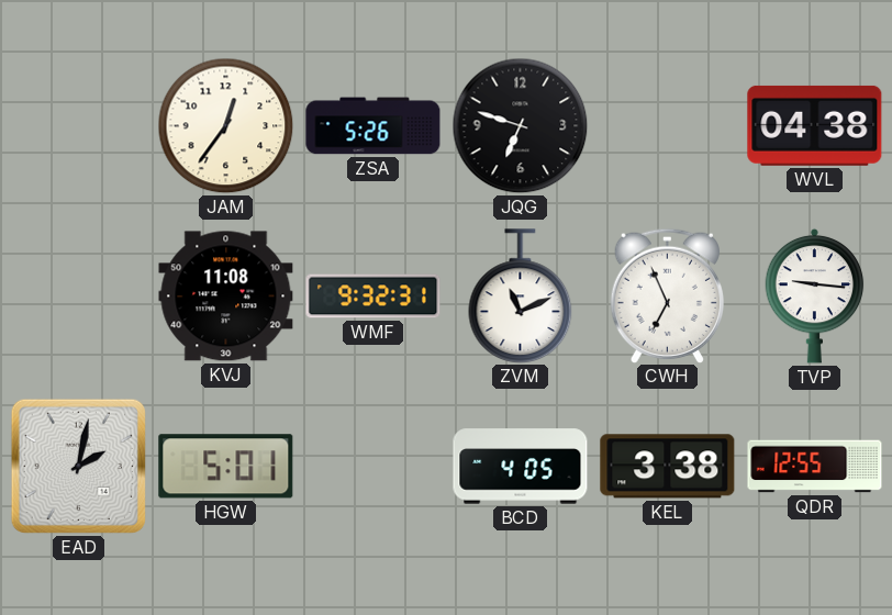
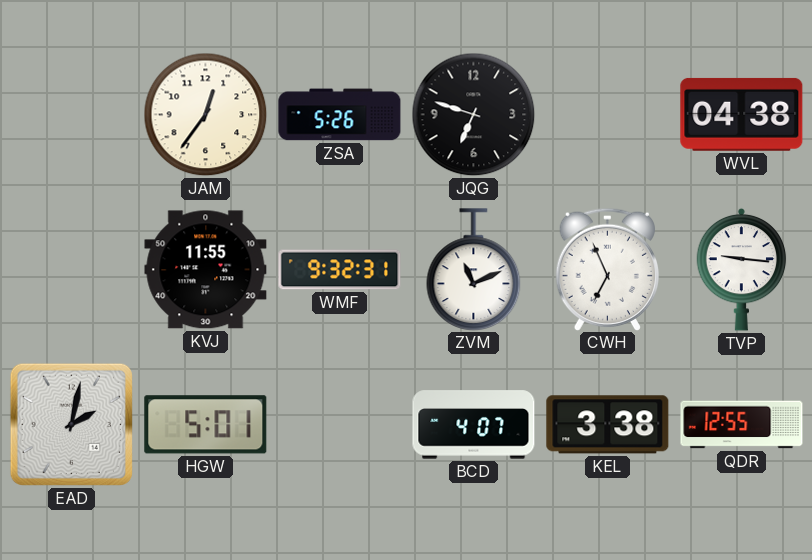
KVJ: 11:08 -> 11:55 (206, 270)
BCD: 4:05 -> 4:07 (474, 425)
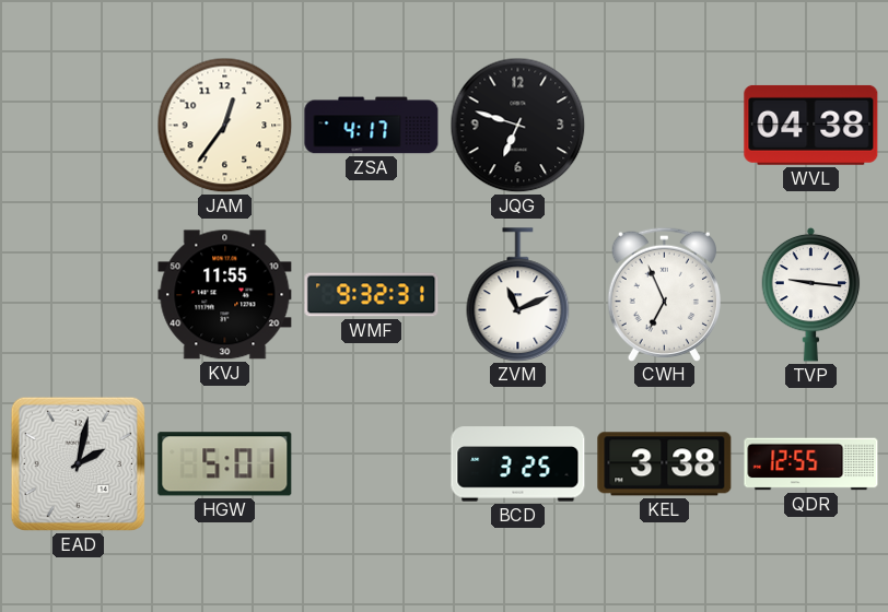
ZSA: 5:26 -> 4:17 (372, 126)
BCD: 4:07 -> 3:25 (518, 464)
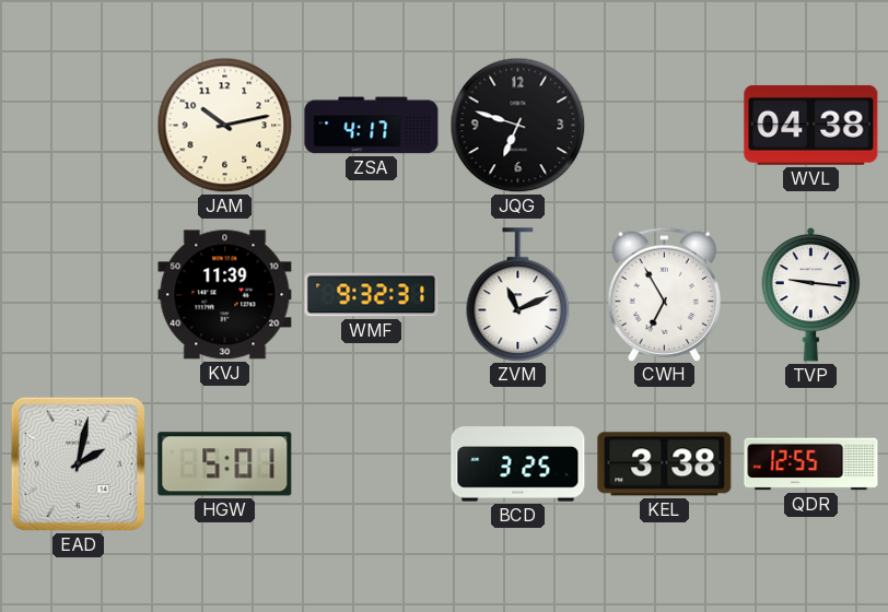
JAM: 12:36 -> 10:13 (225, 126)
KVJ: 11:55 -> 11:39 (225, 295)
CWH: 6:56 -> 6:55 (664, 294)
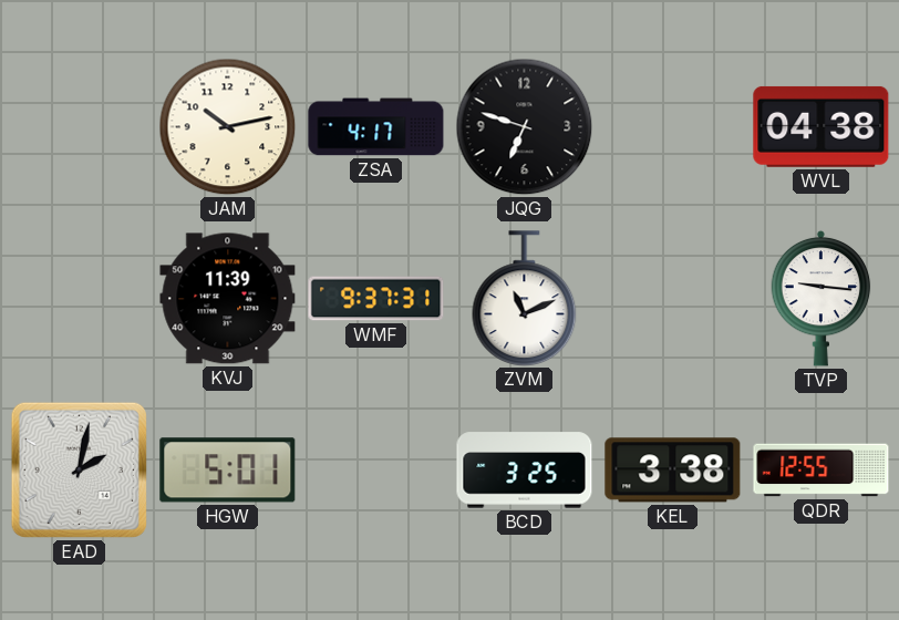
WMF: 9:32 -> 9:37 (376, 299)
CWH: 6:55 -> none (664, 294)
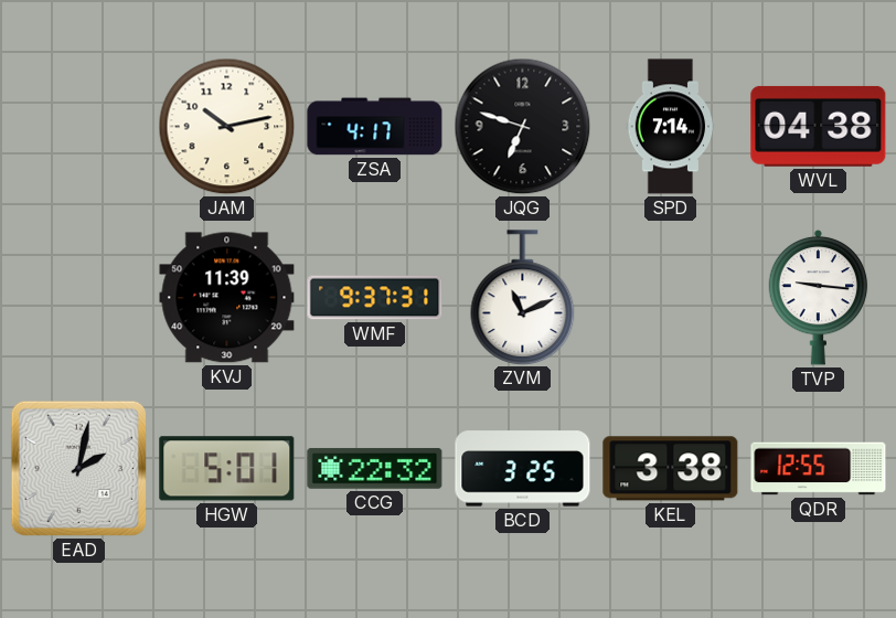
SPD: none -> 7:14 (671, 127)
CCG: none -> 22:32 (375, 468)
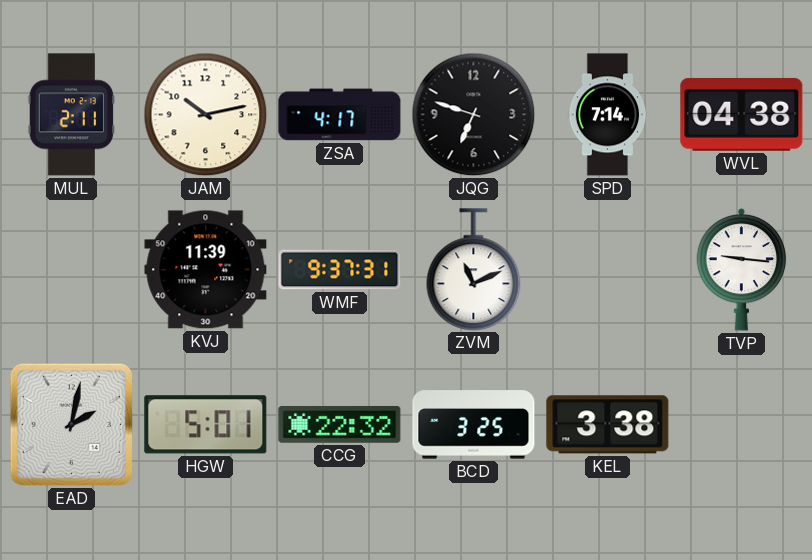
MUL: none -> 2:11 (72, 115)
QDR: 12:55 -> none (819, 469)
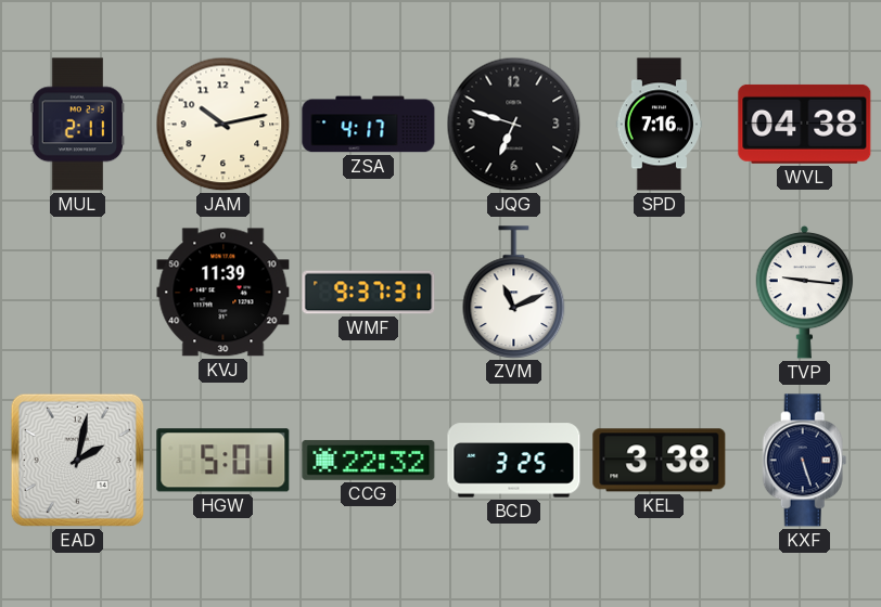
SPD: 7:14 -> 7:16 (660, 125)
KXF: none -> 5:27 (805, 461)
